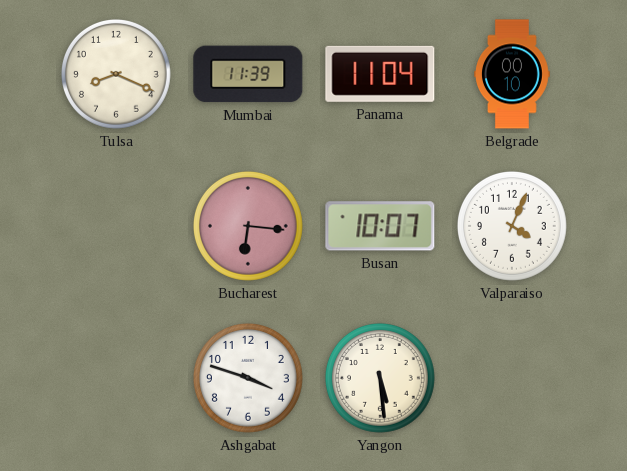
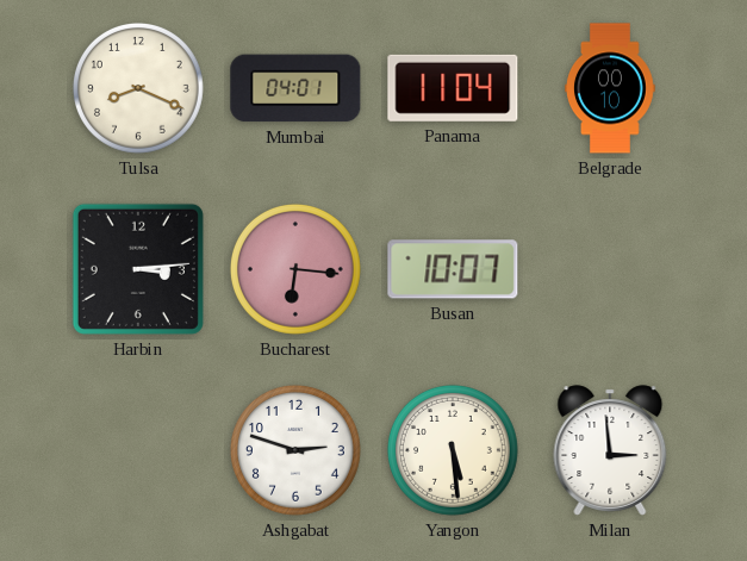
Mumbai: 11:39 -> 04:01 (295, 88)
Harbin: none -> 3:14 (138, 269)
Valparaiso: 4:04 -> none (512, 226)
Ashgabat: 3:48 -> 2:48 (295, 450)
Milan: none -> 2:59 (610, 450)
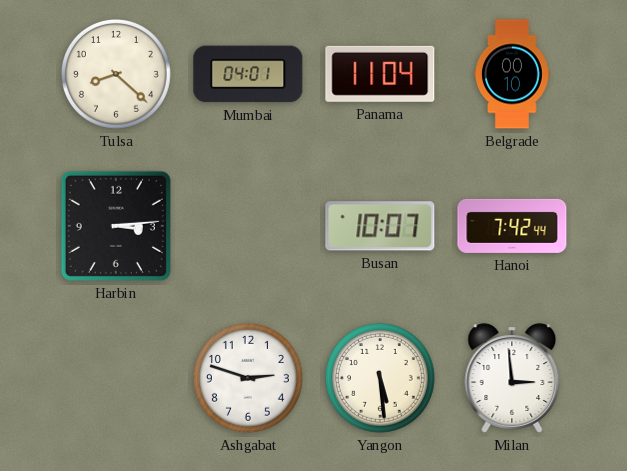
Tulsa: 8:19 -> 8:22 (116, 74)
Bucharest: 6:16 -> none (295, 269)
Hanoi: none -> 7:42 (512, 226)
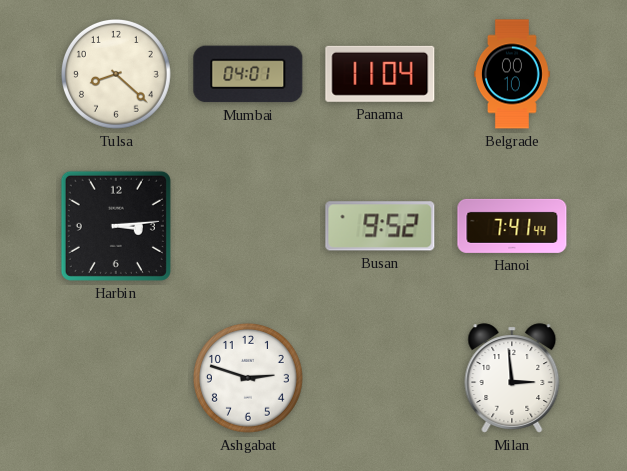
Busan: 10:07 -> 9:52 (380, 226)
Hanoi: 7:42 -> 7:41 (512, 226)
Yangon: 5:29 -> none (380, 378)
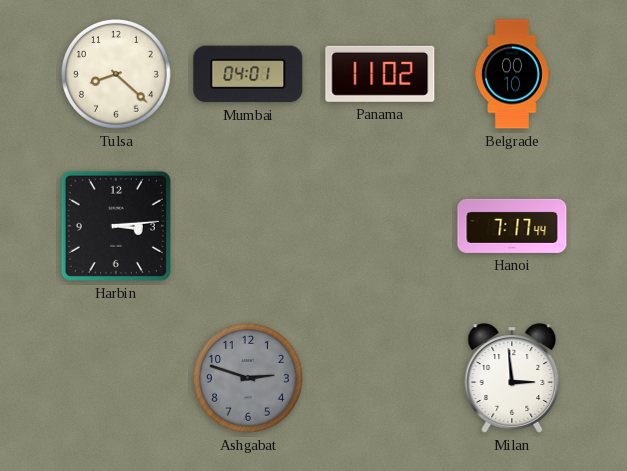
Panama: 11:04 -> 11:02 (380, 74)
Busan: 9:52 -> none (380, 226)
Hanoi: 7:41 -> 7:17 (512, 226)
Ashgabat dial: white -> grey (248, 378)
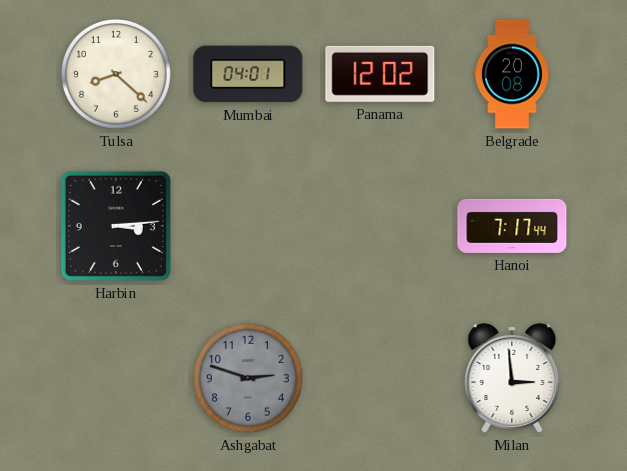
Panama: 11:02 -> 12:02 (380, 74)
Belgrade: 00:10 -> 20:08 (513, 74)
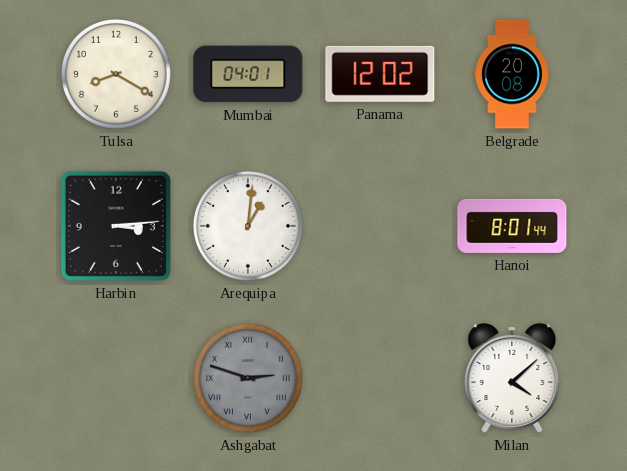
Tulsa: 8:22 -> 8:20 (116, 74)
Arequipa: none -> 1:01 (248, 226)
Hanoi: 7:17 -> 8:01 (512, 226)
Ashgabat numerals: Arabic -> Roman (248, 378)
Milan: 2:59 -> 4:08 (512, 378)
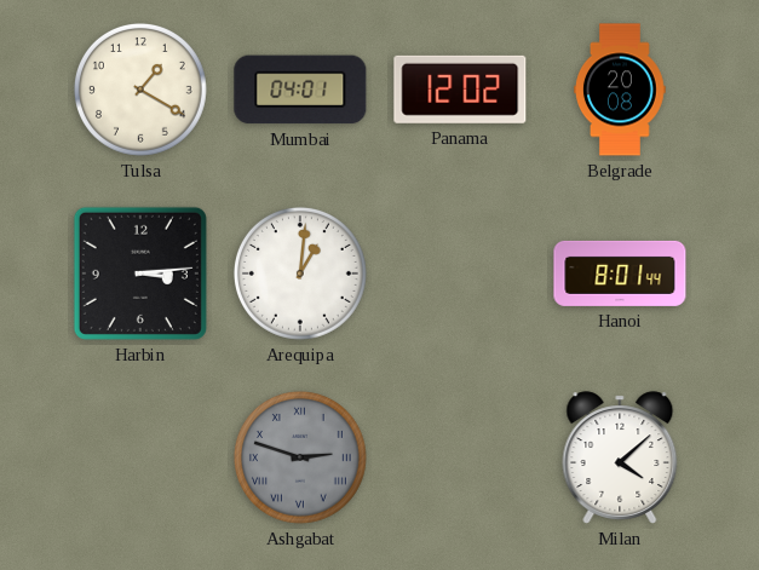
Tulsa: 8:20 -> 1:20 (140, 90)
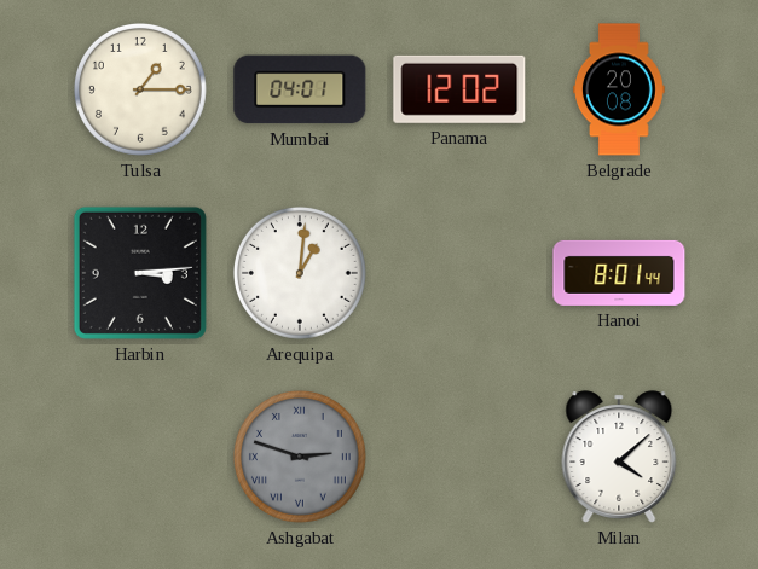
Tulsa: 1:20 -> 1:15 (140, 89)
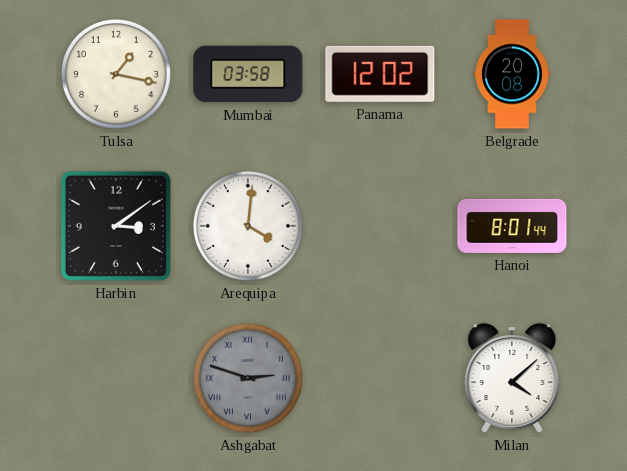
Tulsa: 1:15 -> 1:17 (116, 74)
Mumbai: 04:01 -> 03:58 (248, 74)
Harbin: 3:14 -> 3:09 (116, 226)
Arequipa: 1:01 -> 4:01 (248, 226)
